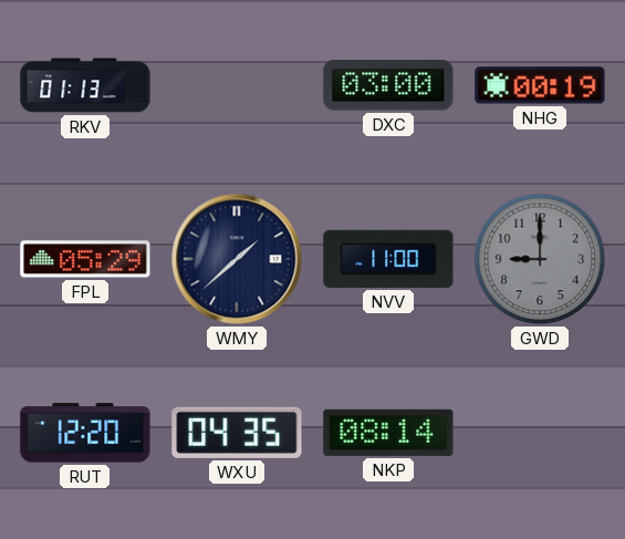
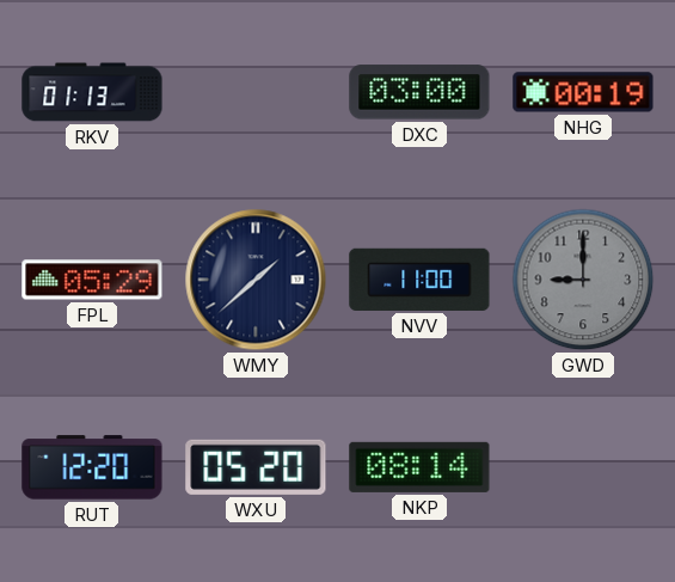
WXU: 04:35 -> 05:20 (256, 467)
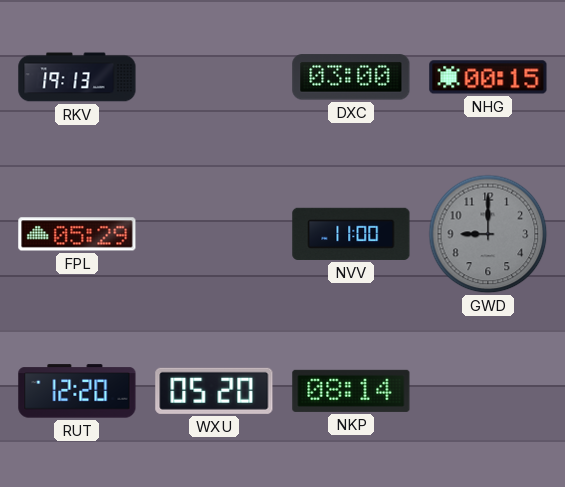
RKV: 01:13 -> 19:13 (77, 77)
NHG: 00:19 -> 00:15 (488, 77)
WMY: 1:38 -> none (256, 280)
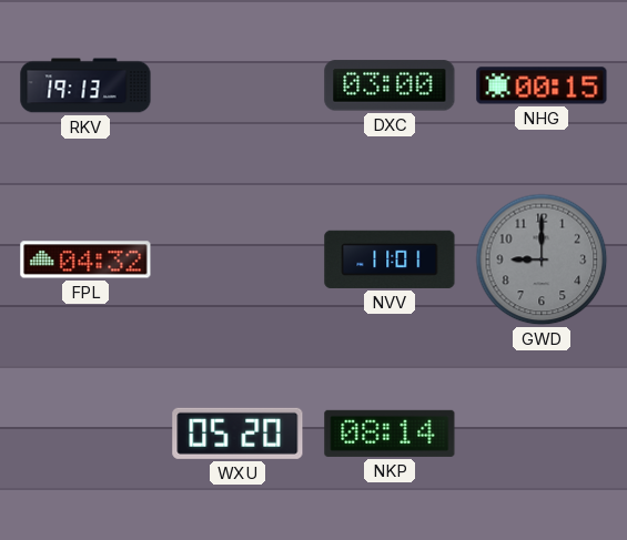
FPL: 05:29 -> 04:32 (85, 259)
NVV: 11:00 -> 11:01 (390, 259)
RUT: 12:20 -> none (77, 391)
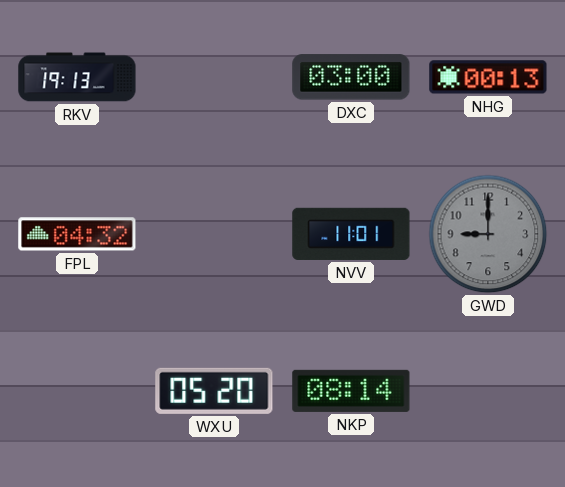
NHG: 00:15 -> 00:13 (488, 77)
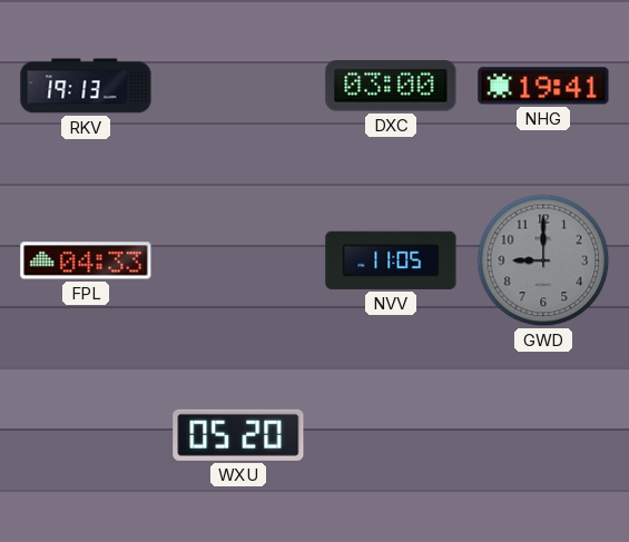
NHG: 00:13 -> 19:41 (543, 86)
FPL: 04:32 -> 04:33 (86, 260)
NVV: 11:01 -> 11:05 (391, 260)
NKP: 08:14 -> none (351, 391)
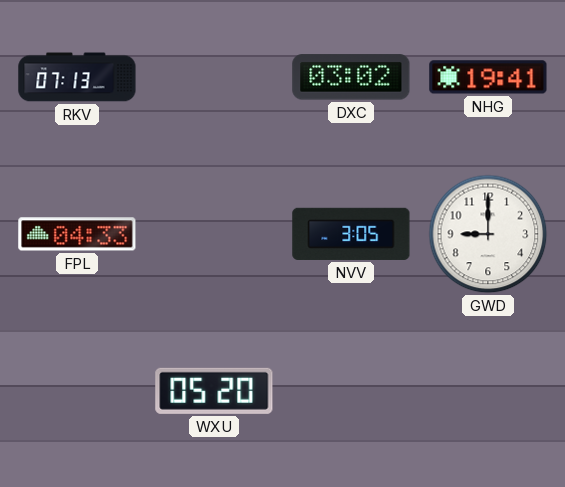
RKV: 19:13 -> 07:13 (77, 77)
DXC: 03:00 -> 03:02 (351, 77)
NVV: 11:05 -> 3:05 (351, 234)
GWD dial: grey -> white (488, 234)
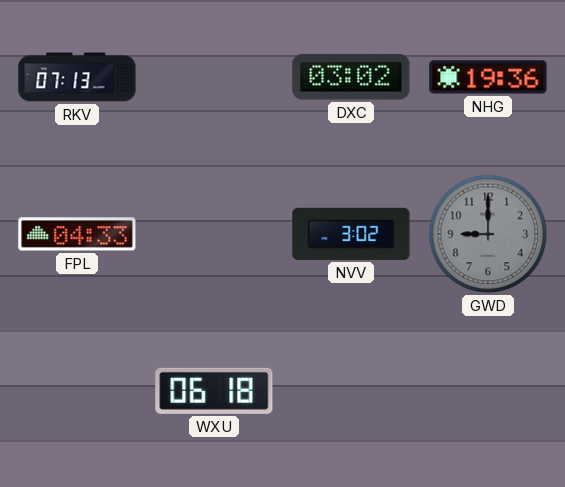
NHG: 19:41 -> 19:36 (488, 77)
NVV: 3:05 -> 3:02 (351, 234)
GWD dial: white -> grey (488, 234)
WXU: 05:20 -> 06:18 (214, 391)
